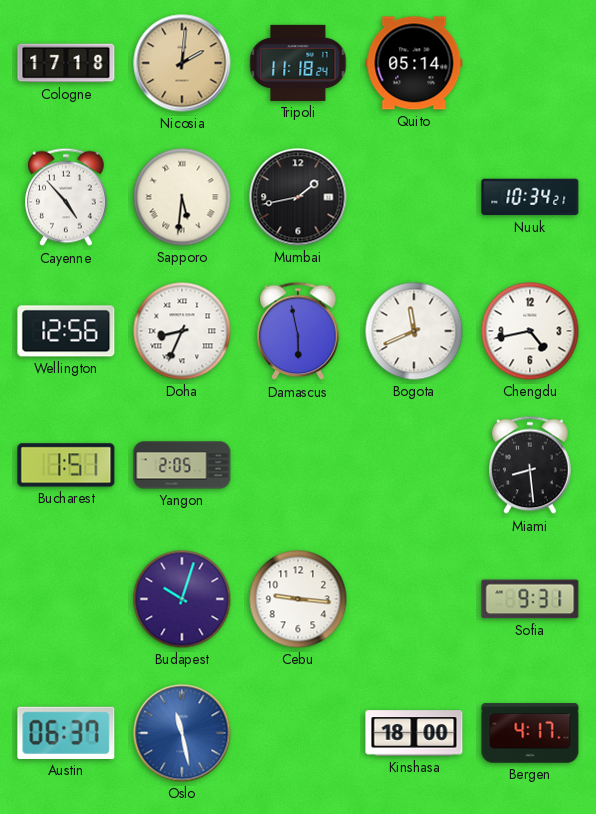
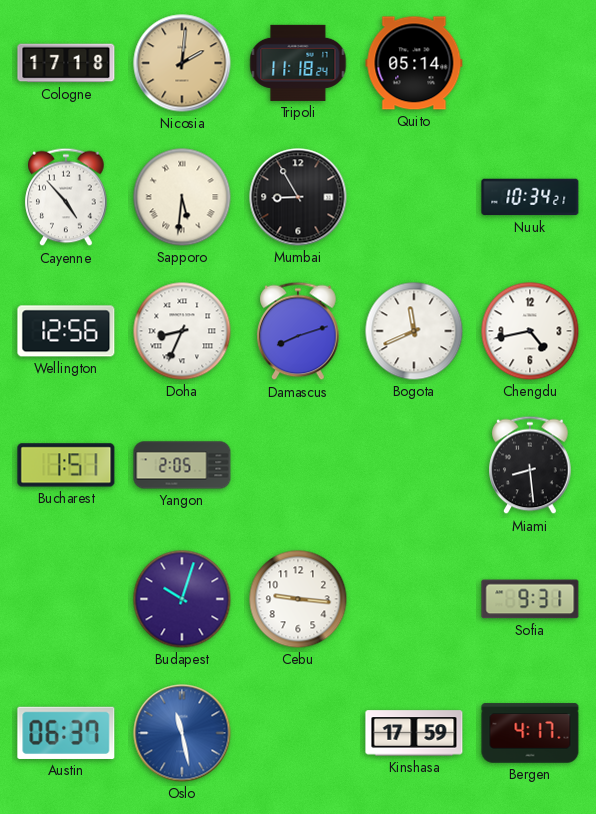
Mumbai: 1:43 -> 8:55 (298, 197)
Damascus: 5:58 -> 8:12 (298, 331)
Kinshasa: 18:00 -> 17:59 (414, 733)
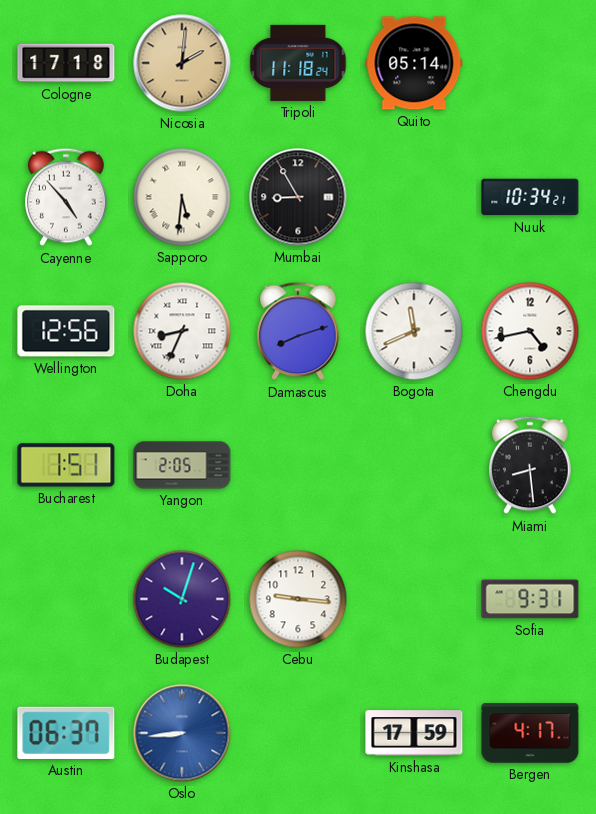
Oslo: 11:28 -> 8:44 (182, 733)
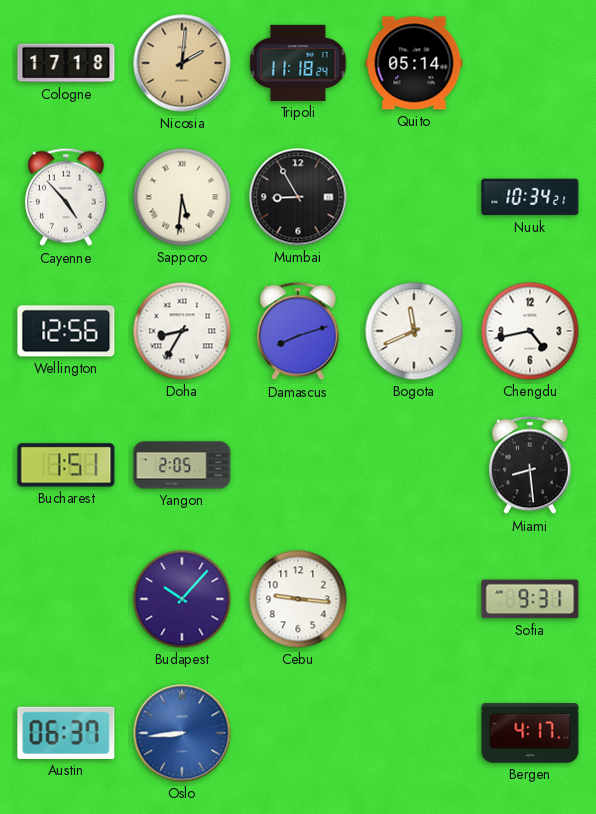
Doha: 8:34 -> 8:35 (182, 331)
Budapest: 10:03 -> 10:07 (182, 599)
Kinshasa: 17:59 -> none (414, 733)
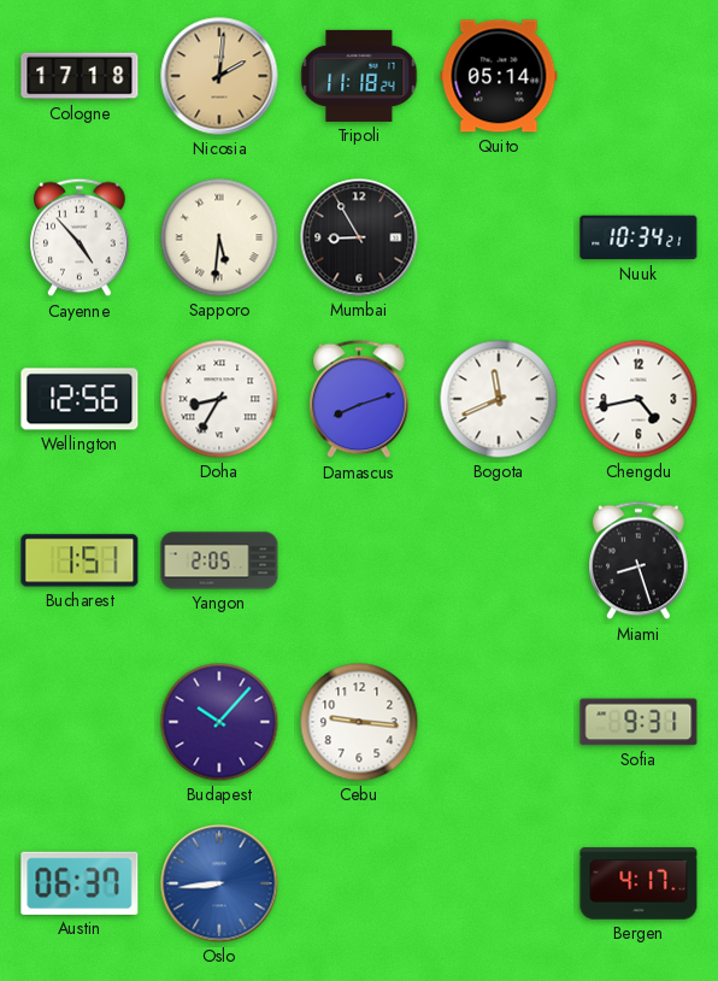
Miami: 8:29 -> 8:27 (638, 560)
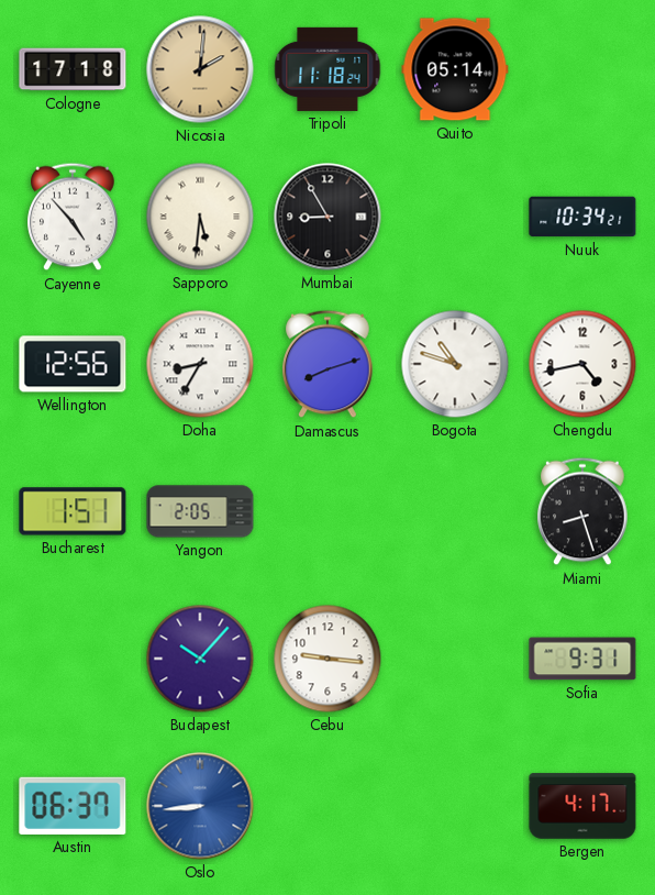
Bogota: 11:41 -> 10:48 (455, 364)
